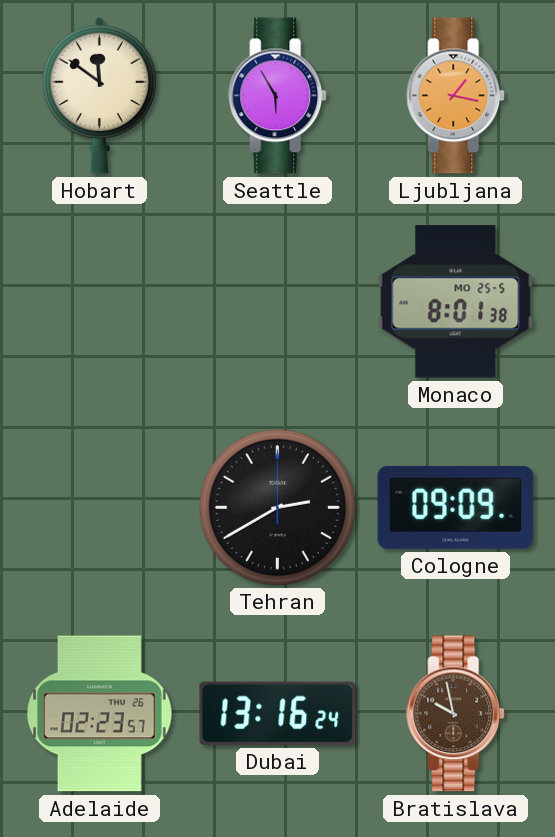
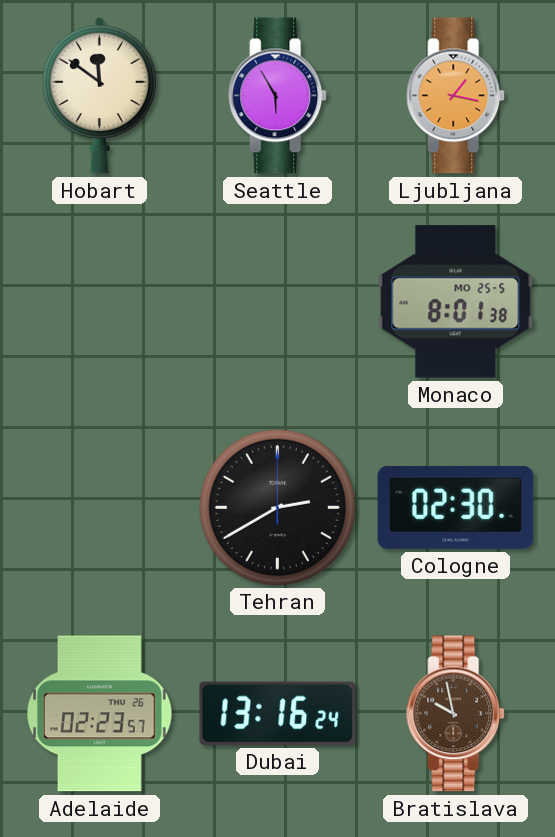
Cologne: 09:09 -> 02:30 (456, 507)
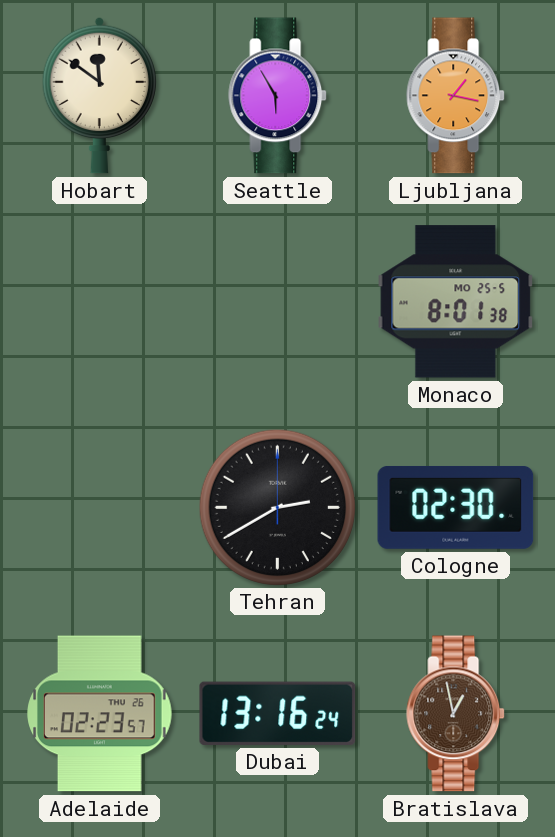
Bratislava: 9:58 -> 12:58 (456, 714)
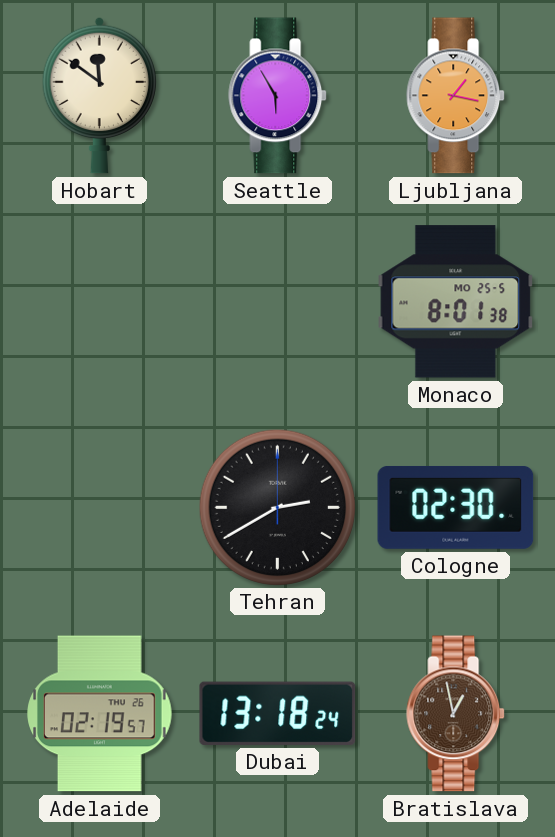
Adelaide: 02:23 -> 02:19 (100, 714)
Dubai: 13:16 -> 13:18 (278, 713)
